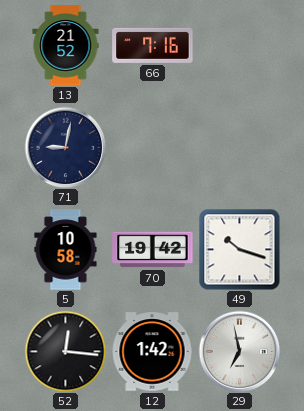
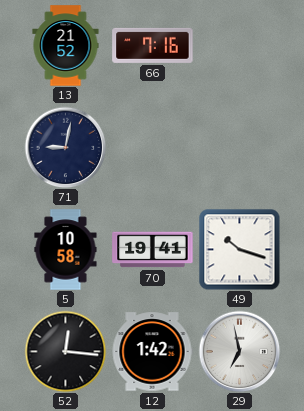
70: 19:42 -> 19:41 (153, 250)
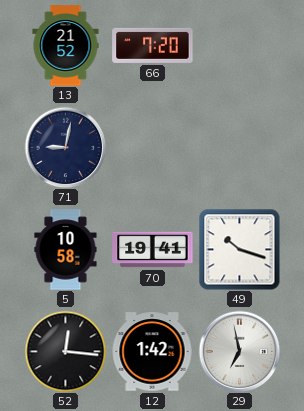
66: 7:16 -> 7:20 (153, 45)
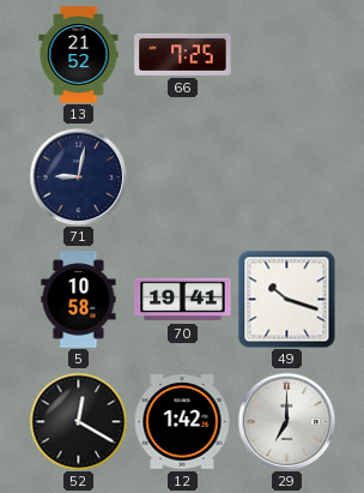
66: 7:20 -> 7:25 (183, 54)
52: 12:16 -> 12:20 (78, 421)
29: 6:58 -> 7:00 (286, 421)
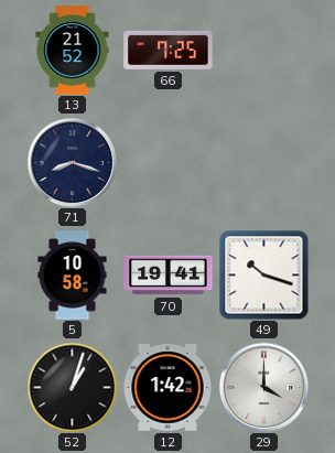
71: 9:02 -> 8:18 (72, 162)
52: 12:20 -> 1:03 (72, 387)
29: 7:00 -> 4:00 (263, 387)
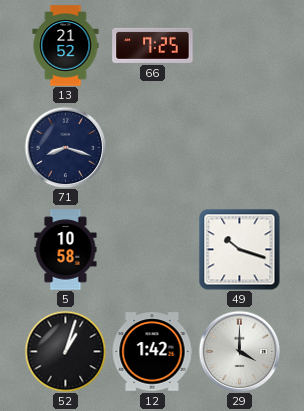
70: 19:41 -> none (169, 276)
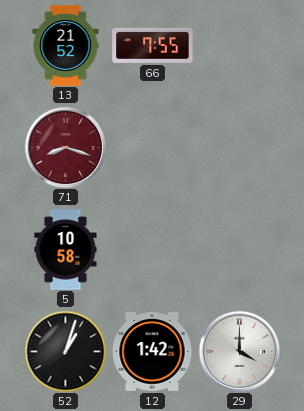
66: 7:25 -> 7:55 (153, 45)
71 dial: navy -> burgundy (65, 147)
49: 10:18 -> none (239, 249)
